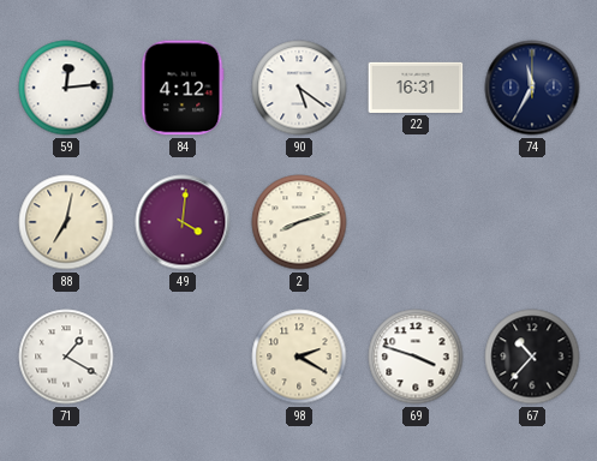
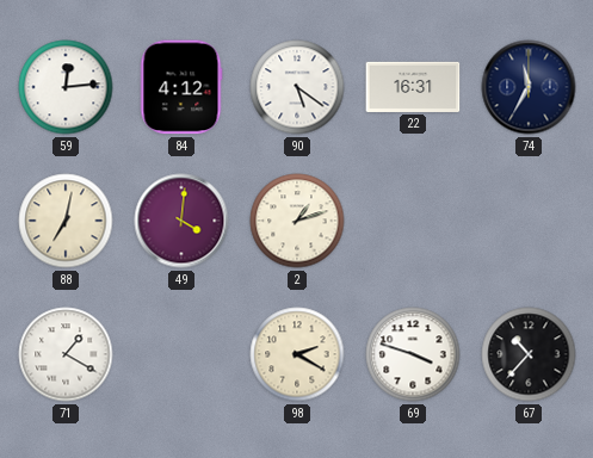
2: 8:12 -> 1:12 (297, 221)
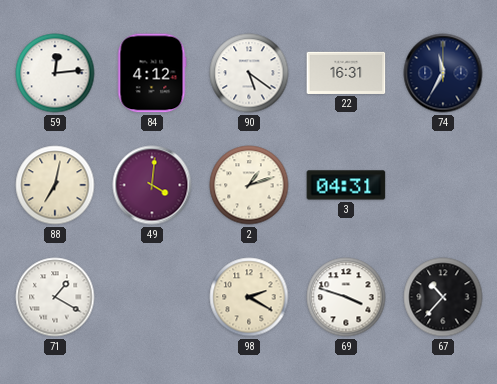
3: none -> 04:31 (346, 185)
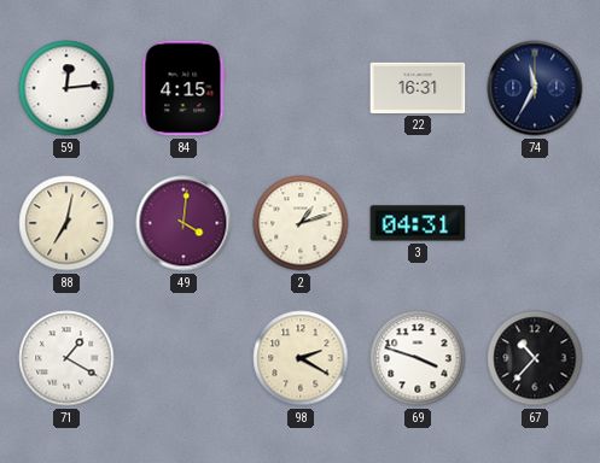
84: 4:12 -> 4:15 (184, 88)
90: 5:21 -> none (249, 73)
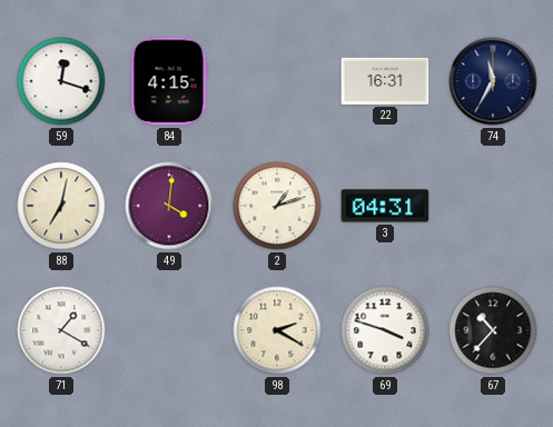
59: 12:14 -> 12:18 (61, 81)
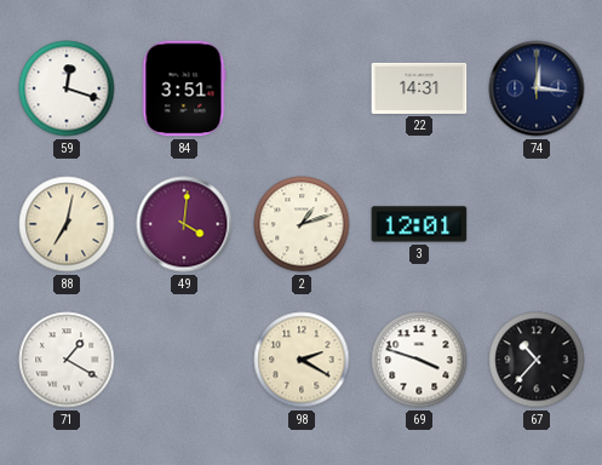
84: 4:15 -> 3:51 (184, 88)
22: 16:31 -> 14:31 (419, 88)
74: 11:35 -> 12:16 (537, 88)
3: 04:31 -> 12:01 (419, 224)
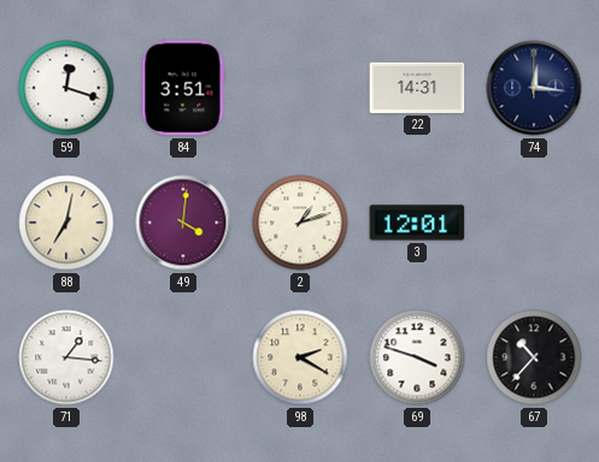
71: 1:20 -> 1:16 (66, 357)
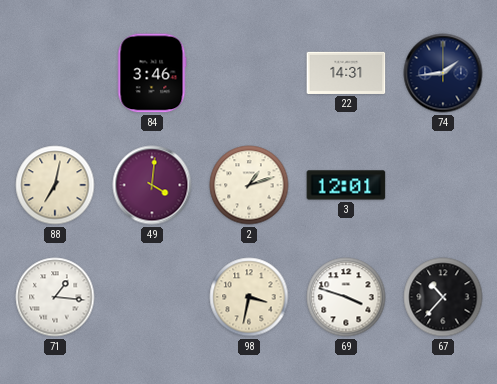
59: 12:18 -> none (66, 88)
84: 3:51 -> 3:46 (152, 73)
74: 12:16 -> 1:44 (443, 73)
98: 2:20 -> 3:32 (249, 297)
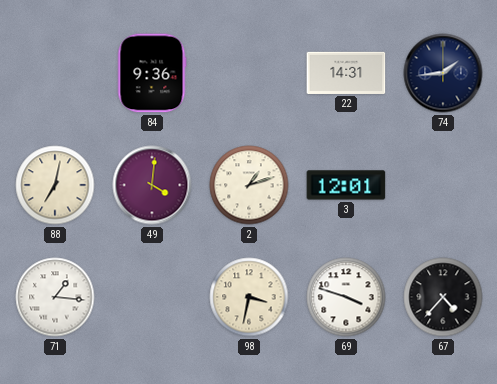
84: 3:46 -> 9:36 (152, 73)
67: 10:37 -> 4:37 (443, 297)
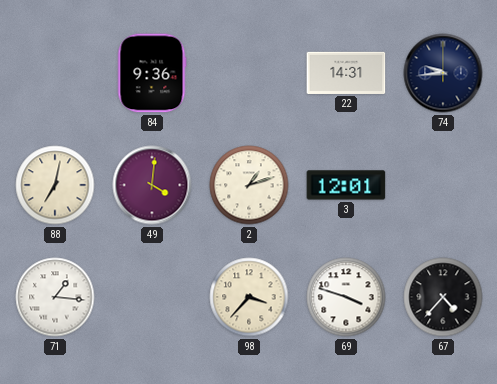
74: 1:44 -> 9:44 (443, 73)
98: 3:32 -> 3:37 (249, 297)
